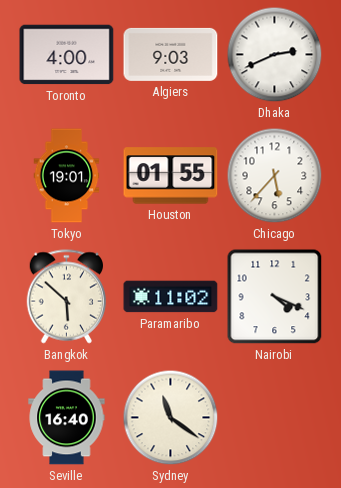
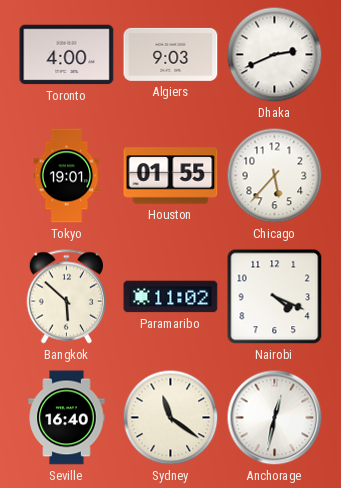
Anchorage: none -> 12:32 (275, 418)
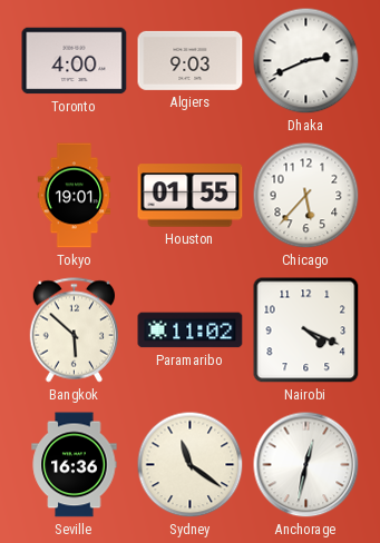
Seville: 16:40 -> 16:36 (75, 465)
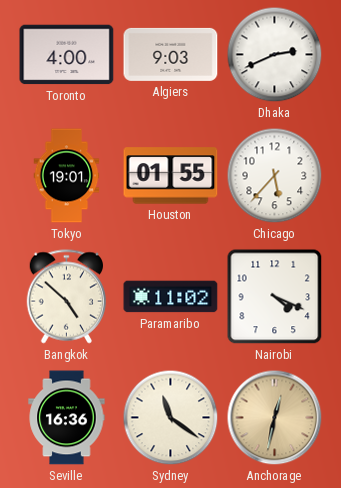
Bangkok: 5:52 -> 4:52 (67, 297)
Anchorage dial: white -> champagne (275, 418)
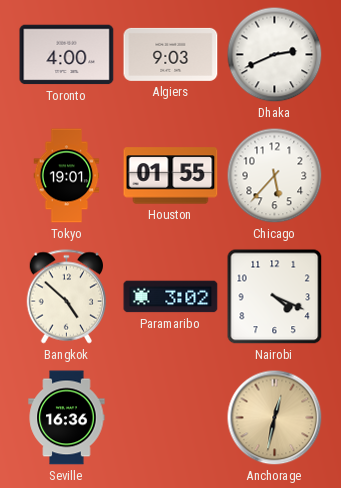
Paramaribo: 11:02 -> 3:02 (171, 297)
Sydney: 11:21 -> none (171, 418)
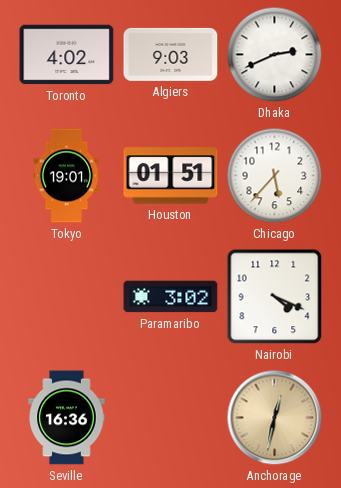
Toronto: 4:00 -> 4:02 (67, 55)
Houston: 01:55 -> 01:51 (171, 176)
Bangkok: 4:52 -> none (67, 297)
